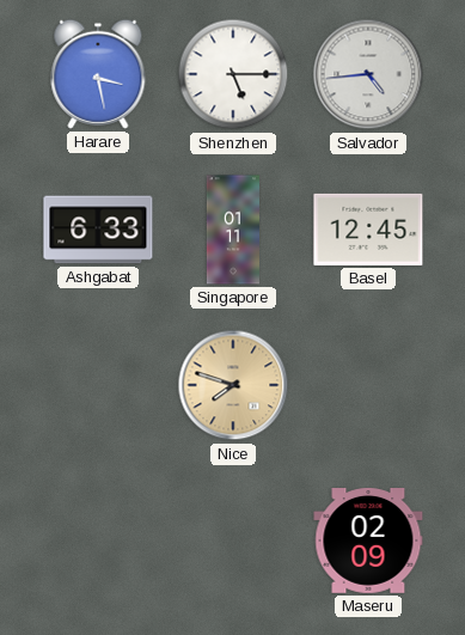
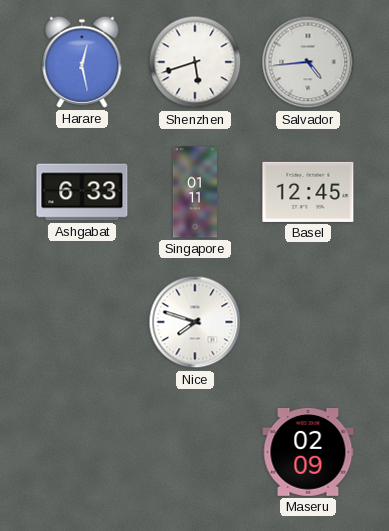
Harare: 3:28 -> 12:28 (82, 62)
Shenzhen: 5:15 -> 5:42 (195, 62)
Nice dial: champagne -> white (195, 322)
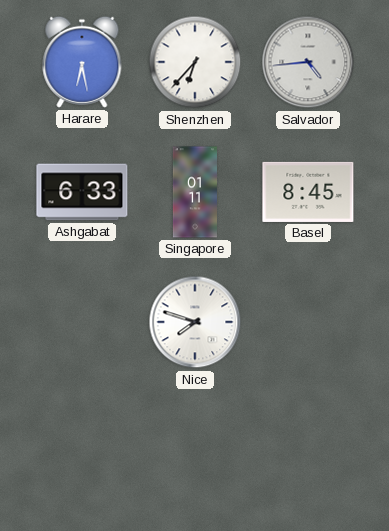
Harare: 12:28 -> 6:28 (82, 62)
Shenzhen: 5:42 -> 6:37 (195, 62)
Basel: 12:45 -> 8:45 (308, 192)
Maseru: 02:09 -> none (308, 453)
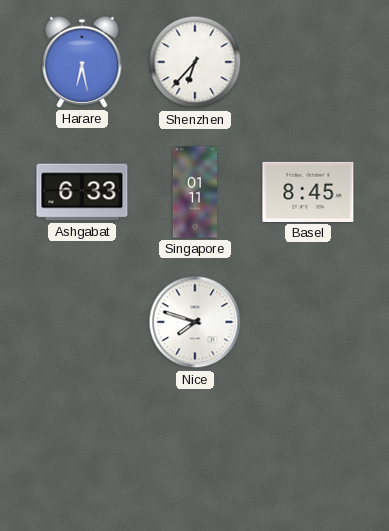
Salvador: 4:44 -> none (308, 62)
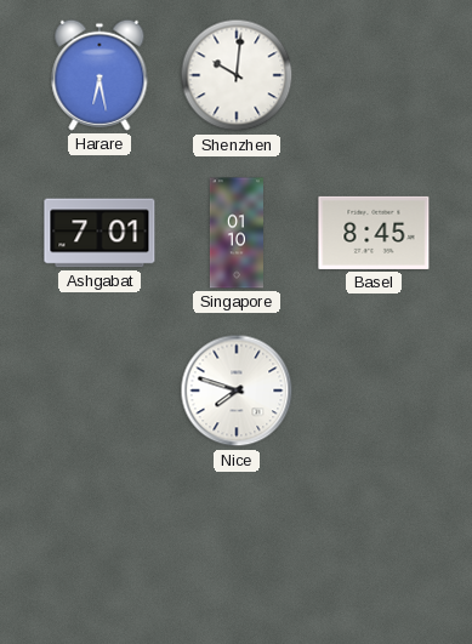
Shenzhen: 6:37 -> 10:01 (237, 75)
Ashgabat: 6:33 -> 7:01 (99, 233)
Singapore: 01:11 -> 01:10 (235, 233)
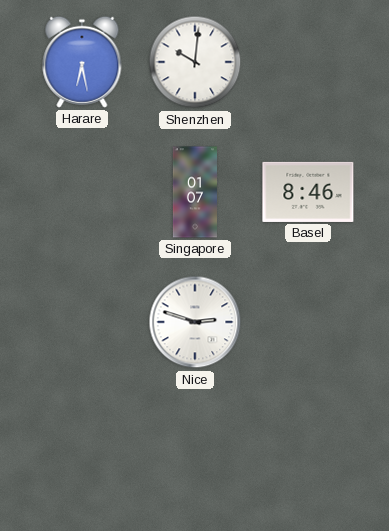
Ashgabat: 7:01 -> none (99, 233)
Singapore: 01:10 -> 01:07 (194, 192)
Basel: 8:45 -> 8:46 (308, 192)
Nice: 7:48 -> 2:48 (195, 322)
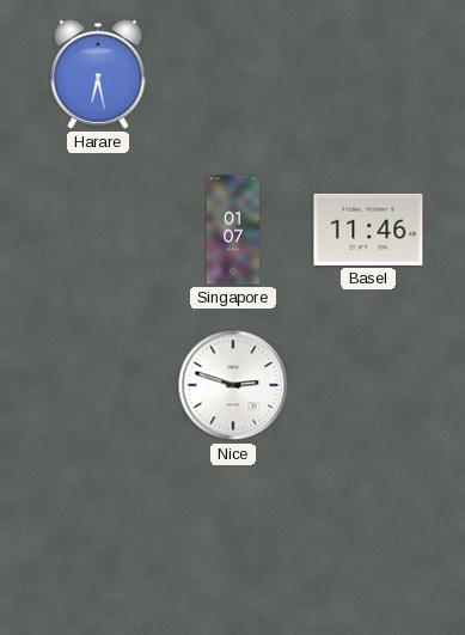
Shenzhen: 10:01 -> none (195, 62)
Basel: 8:46 -> 11:46 (368, 230)
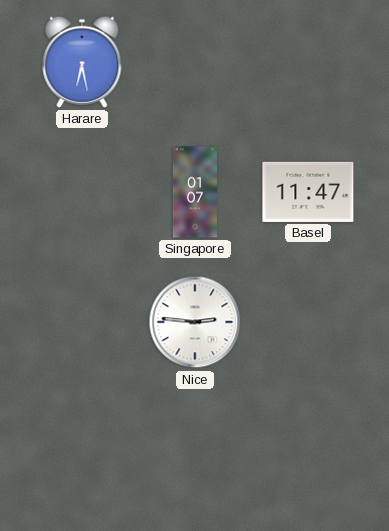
Basel: 11:46 -> 11:47 (308, 192)
Nice: 2:48 -> 2:46 (195, 322)
